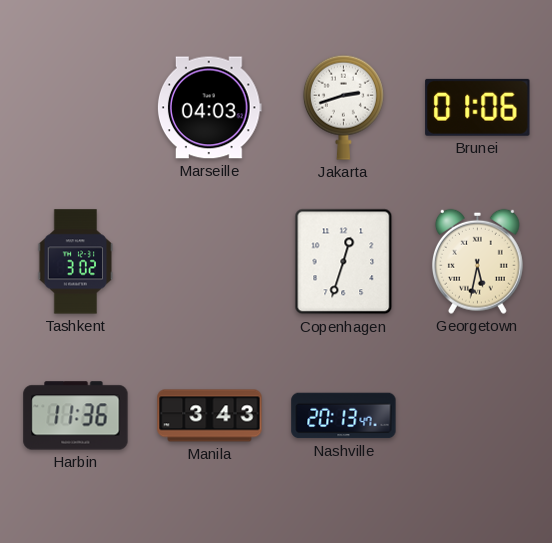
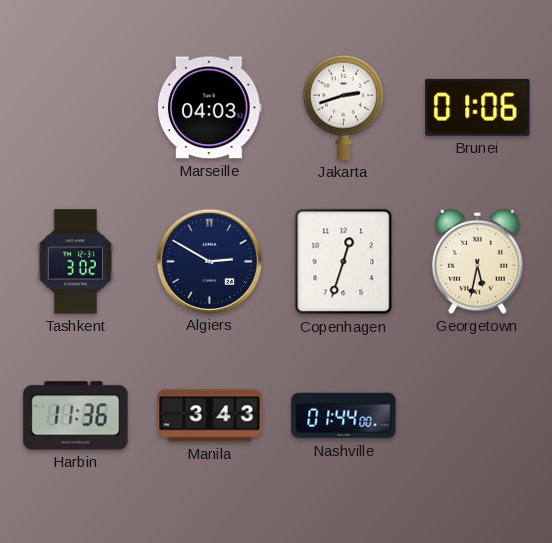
Algiers: none -> 2:50 (209, 261)
Nashville: 20:13 -> 01:44 (344, 416)
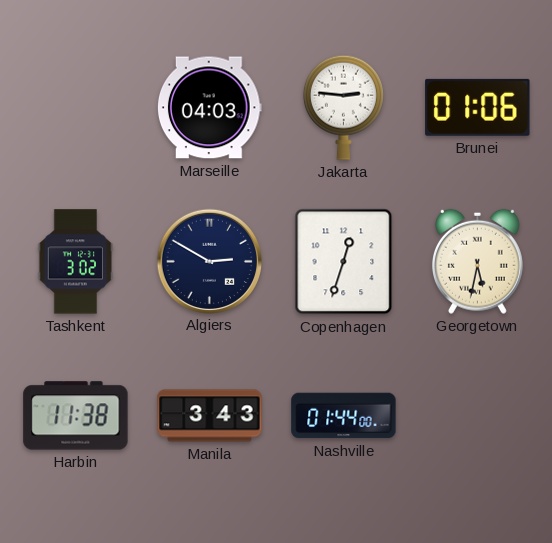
Jakarta: 2:42 -> 2:46 (343, 107)
Harbin: 11:36 -> 11:38 (76, 416)
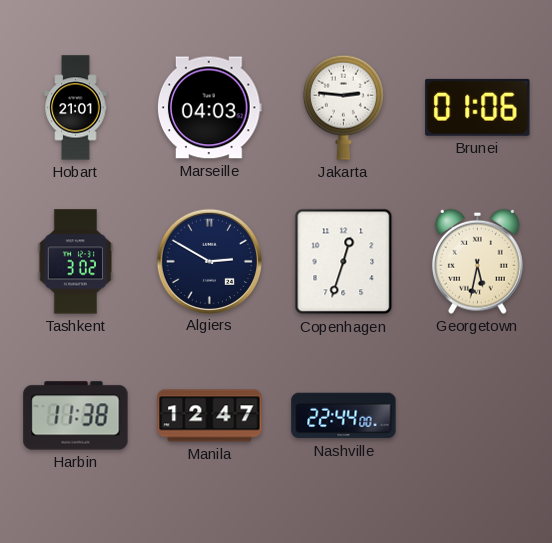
Hobart: none -> 21:01 (76, 108)
Manila: 3:43 -> 12:47 (210, 416)
Nashville: 01:44 -> 22:44 (344, 416)
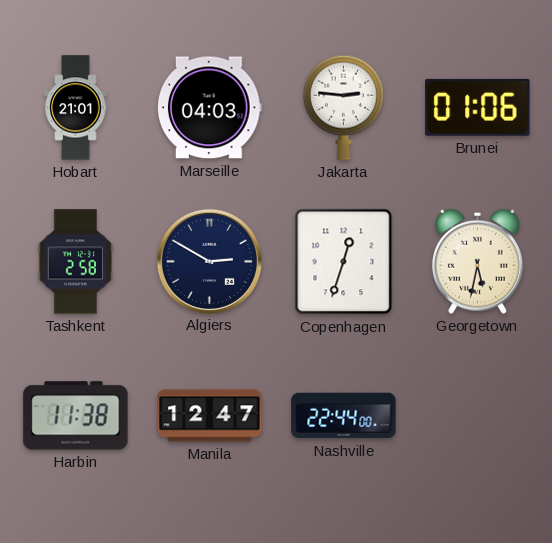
Tashkent: 3:02 -> 2:58 (76, 262)
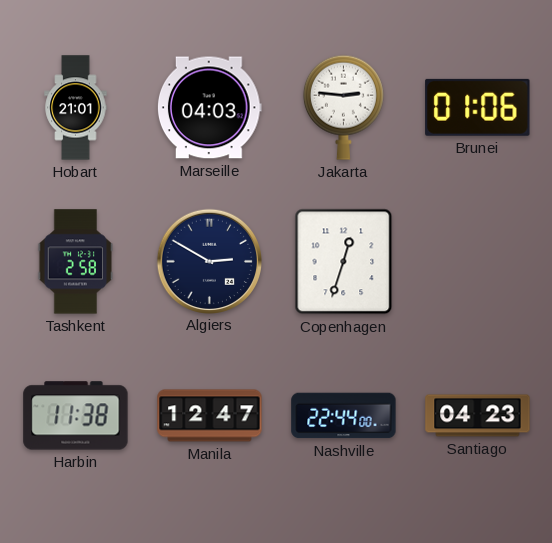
Georgetown: 5:32 -> none (477, 261)
Santiago: none -> 04:23 (478, 416)
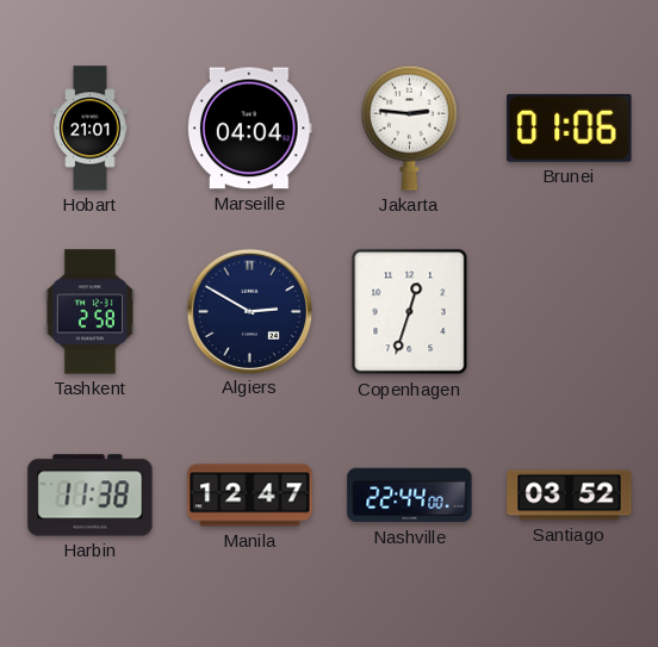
Marseille: 04:03 -> 04:04 (249, 129)
Santiago: 04:23 -> 03:52 (570, 496)
